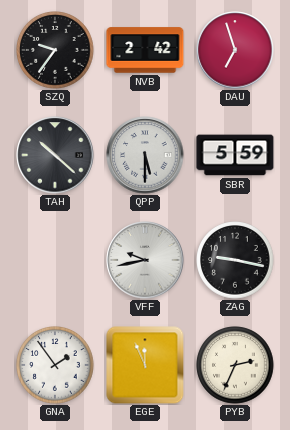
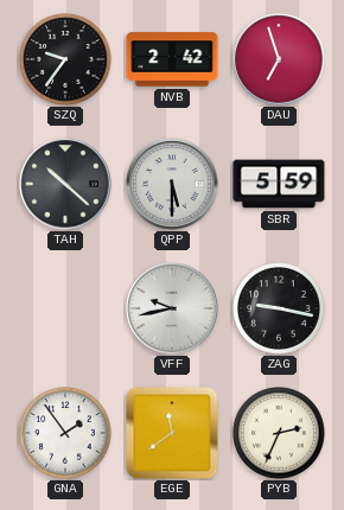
EGE: 11:56 -> 11:39 (172, 433)
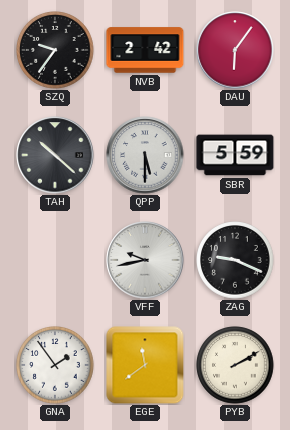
DAU: 6:57 -> 6:06 (235, 50)
ZAG: 9:17 -> 9:19 (235, 260)
PYB: 2:34 -> 2:10 (235, 365)
